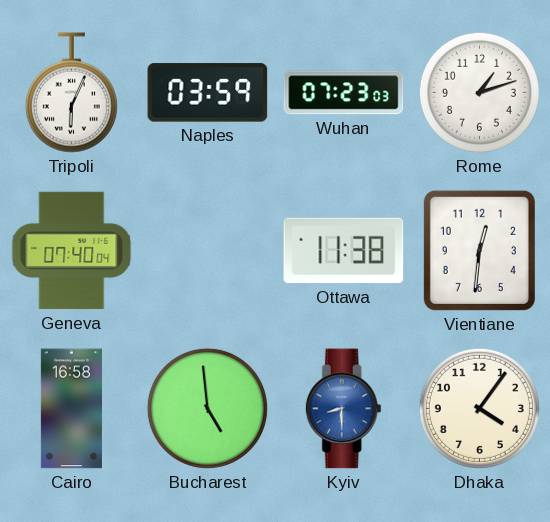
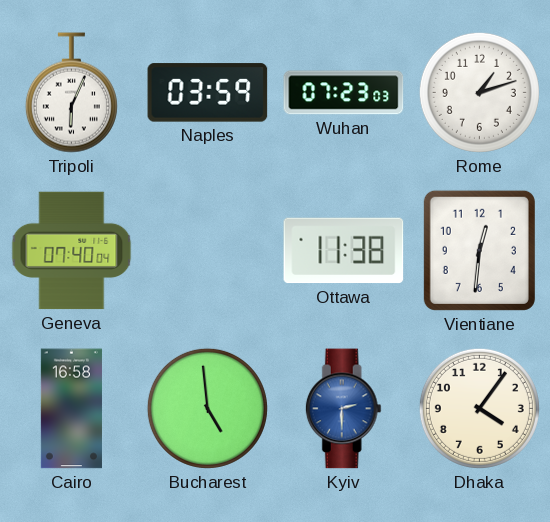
Kyiv: 8:30 -> 2:30 (343, 409)
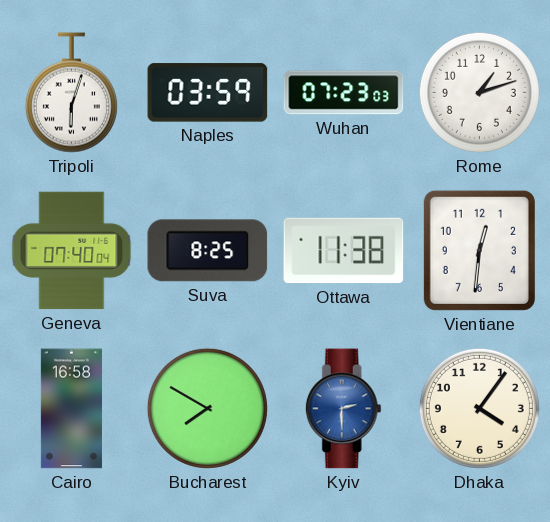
Tripoli: 6:04 -> 6:03 (71, 93)
Suva: none -> 8:25 (208, 251)
Bucharest: 4:59 -> 7:50 (207, 408)
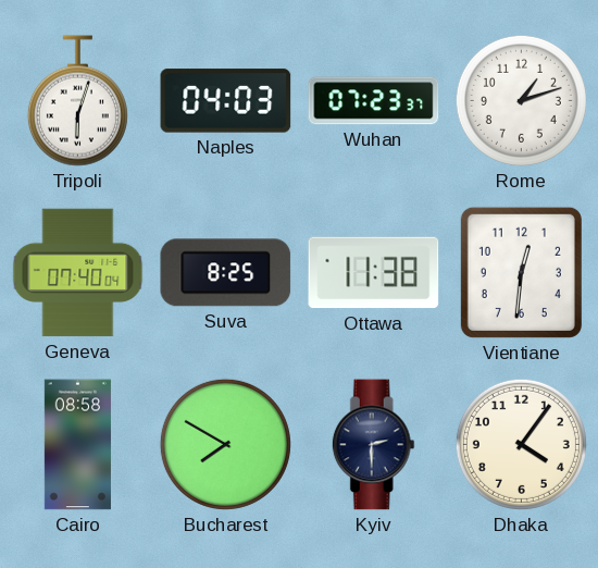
Naples: 03:59 -> 04:03 (226, 101)
Wuhan: 07:23:03 -> 07:23:37 (374, 101)
Cairo: 16:58 -> 08:58 (77, 445)
Kyiv dial: blue -> navy (373, 445)
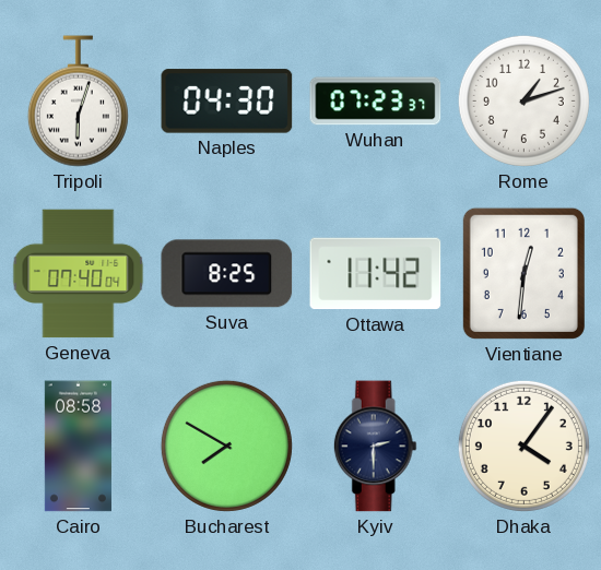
Naples: 04:03 -> 04:30 (227, 102)
Ottawa: 11:38 -> 11:42 (376, 274)
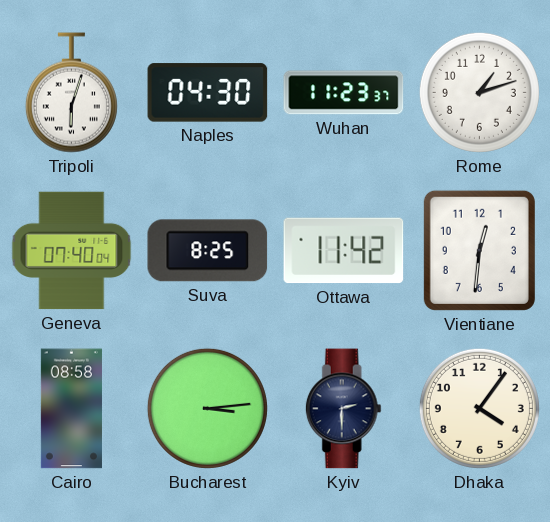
Wuhan: 07:23 -> 11:23 (344, 93)
Bucharest: 7:50 -> 3:14 (207, 408)
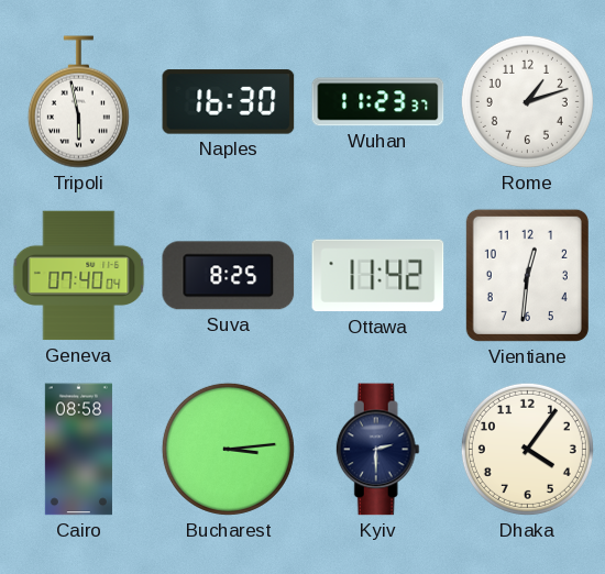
Tripoli: 6:03 -> 5:58 (78, 102)
Naples: 04:30 -> 16:30 (229, 102)
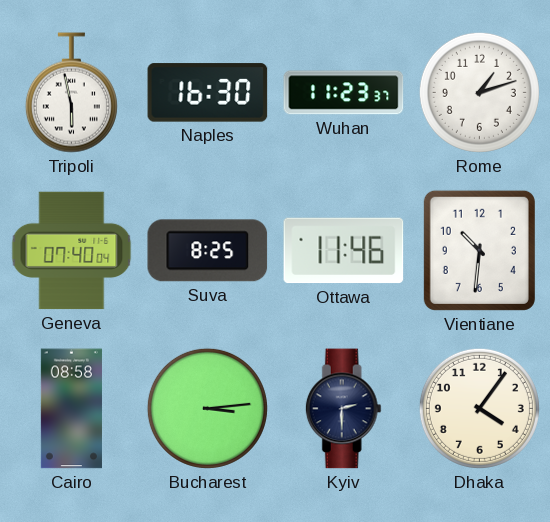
Ottawa: 11:42 -> 11:46 (344, 251)
Vientiane: 12:31 -> 10:31 (479, 250)
